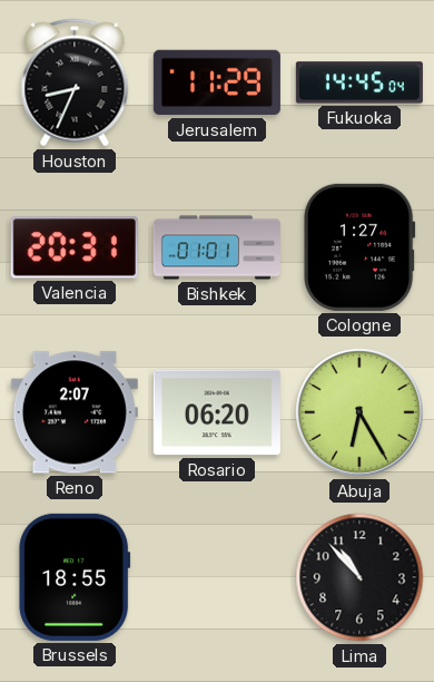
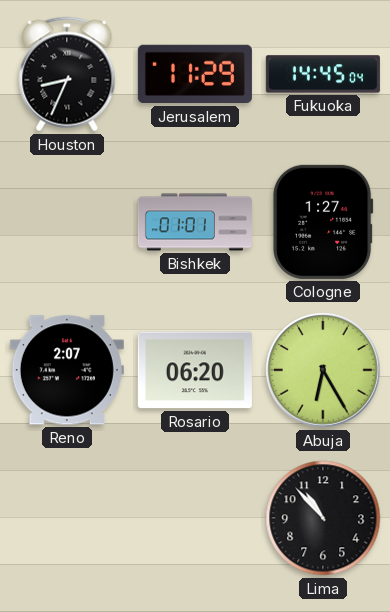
Valencia: 20:31 -> none (75, 247)
Brussels: 18:55 -> none (75, 577)
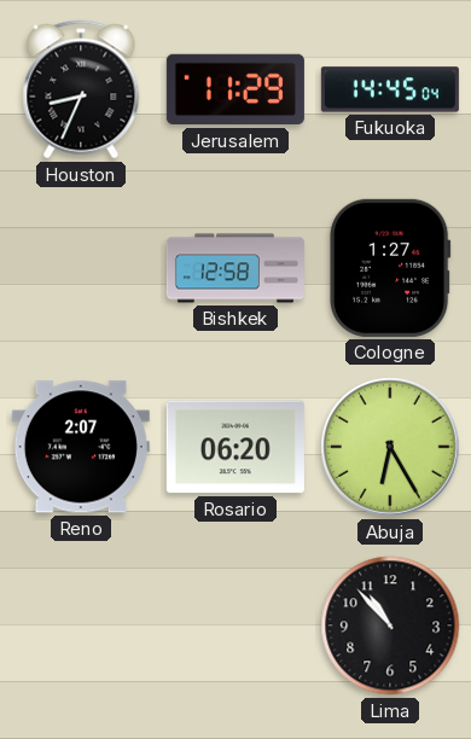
Bishkek: 01:01 -> 12:58 (235, 268)
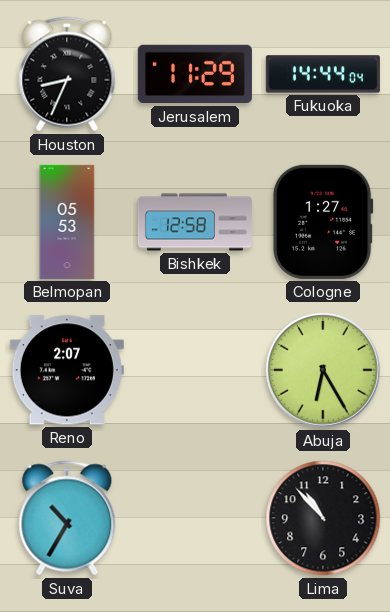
Fukuoka: 14:45 -> 14:44 (323, 74)
Belmopan: none -> 05:53 (67, 222)
Rosario: 06:20 -> none (235, 447)
Suva: none -> 10:35 (67, 518)
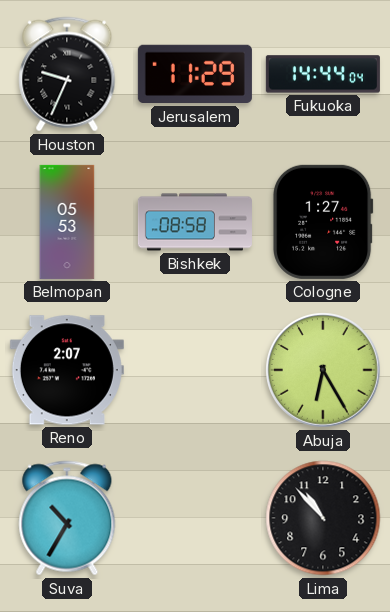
Houston: 8:34 -> 9:34 (67, 74)
Bishkek: 12:58 -> 08:58 (195, 222)
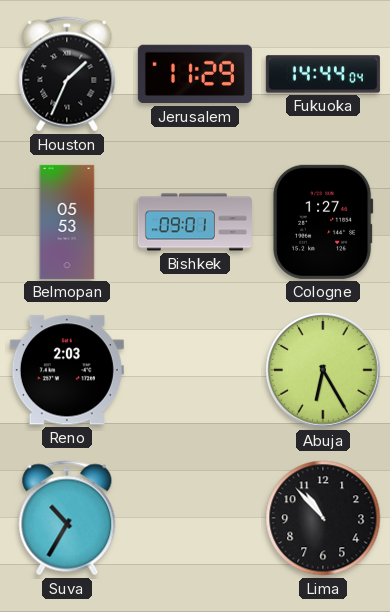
Houston: 9:34 -> 1:34 (67, 74)
Bishkek: 08:58 -> 09:01 (195, 222)
Reno: 2:07 -> 2:03 (67, 370)
